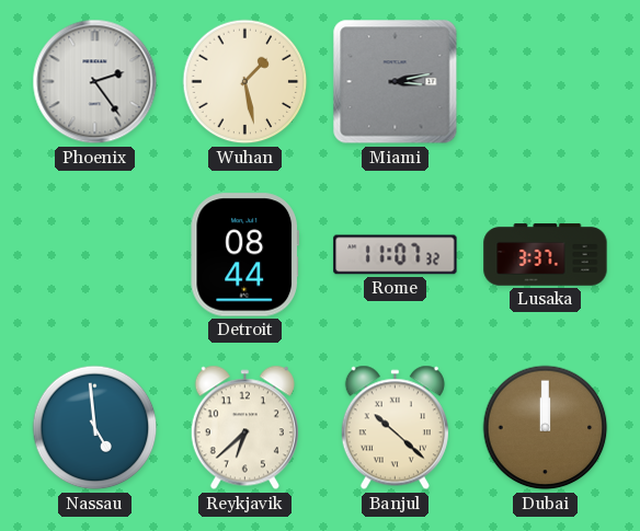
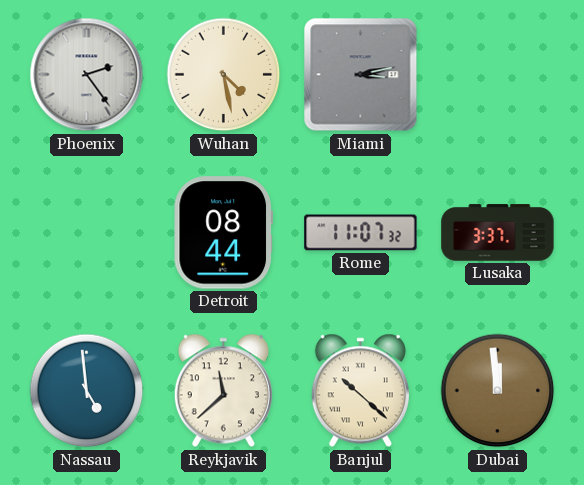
Wuhan: 1:28 -> 4:28 (224, 75)
Reykjavik: 6:38 -> 11:38 (223, 391)
Dubai: 12:00 -> 11:59 (498, 391)
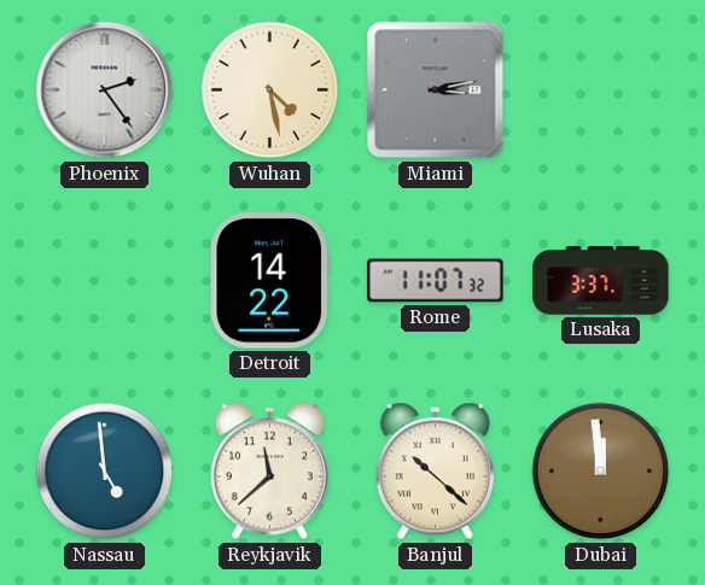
Detroit: 08:44 -> 14:22 (269, 281)
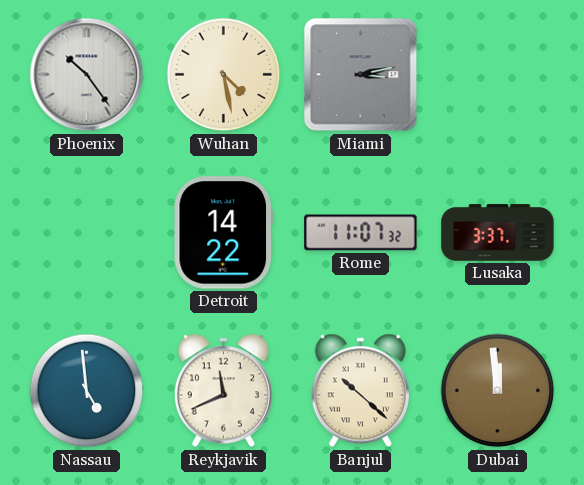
Phoenix: 2:24 -> 10:24 (87, 75)
Reykjavik: 11:38 -> 11:41 (223, 391)
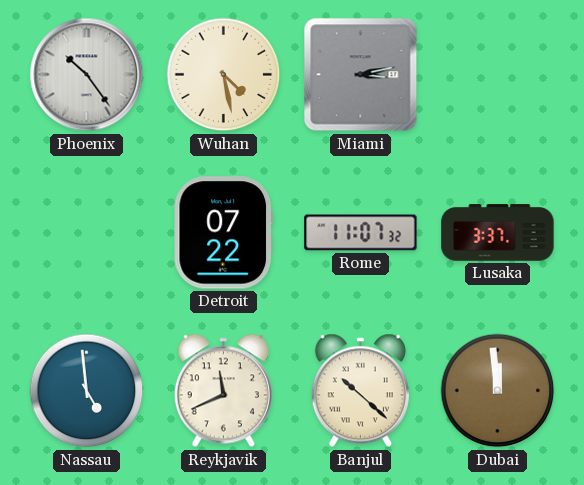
Detroit: 14:22 -> 07:22 (223, 233)
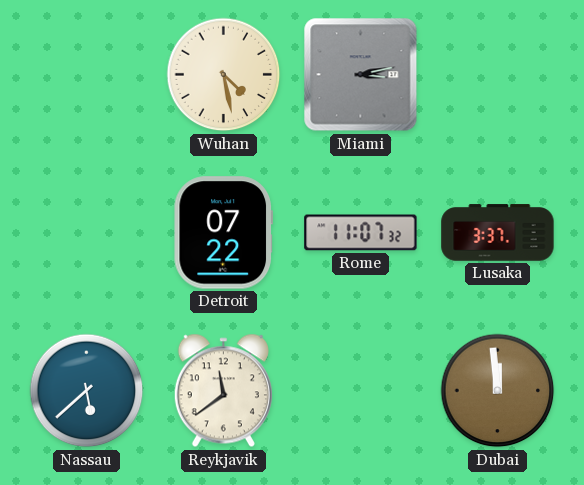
Phoenix: 10:24 -> none (87, 75)
Nassau: 4:59 -> 5:38 (87, 391)
Reykjavik: 11:41 -> 11:39 (223, 391)
Banjul: 10:22 -> none (360, 391)
